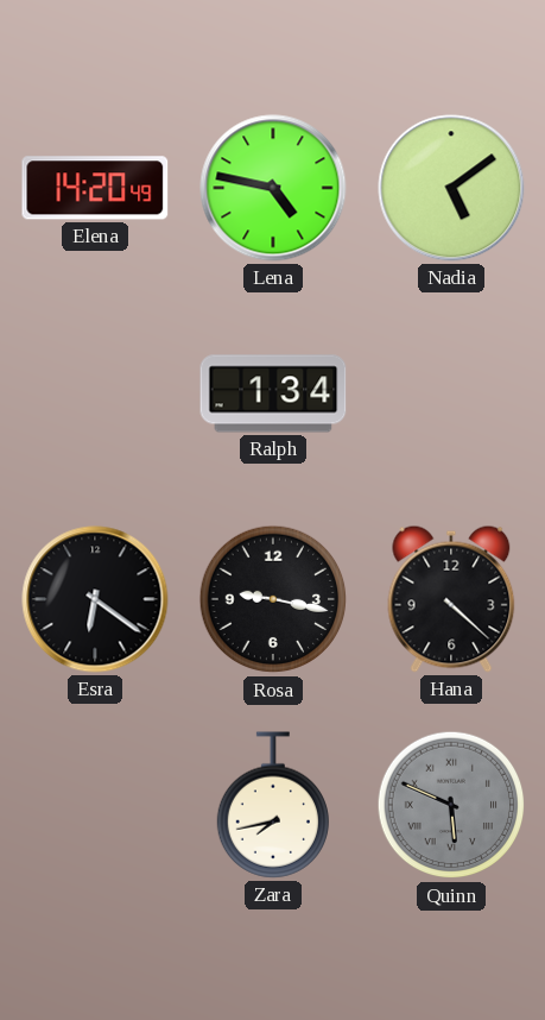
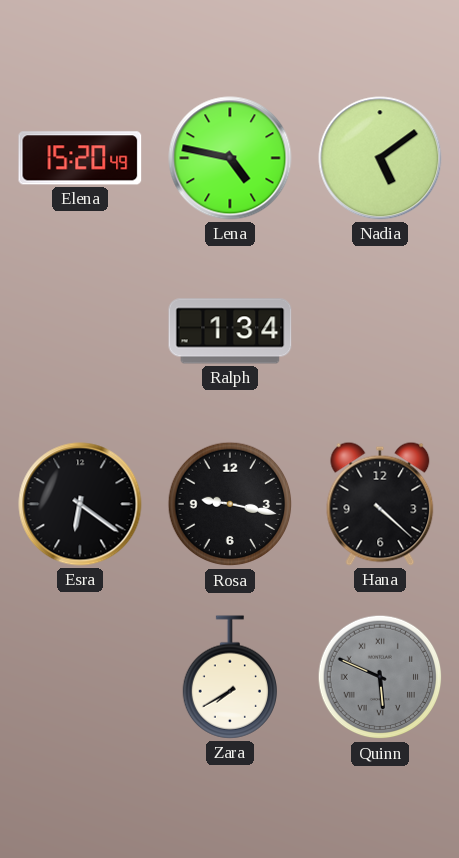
Elena: 14:20 -> 15:20 (80, 158)
Zara: 7:43 -> 7:40 (229, 677)
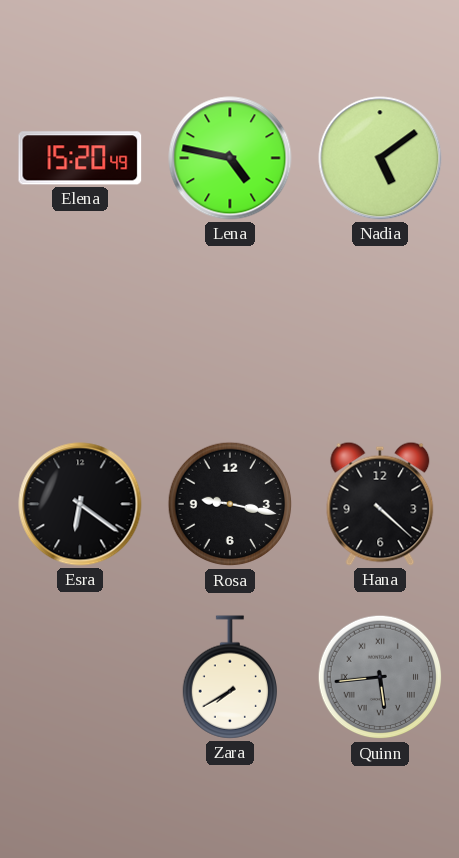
Ralph: 1:34 -> none (230, 331)
Quinn: 5:49 -> 5:44 (380, 677)
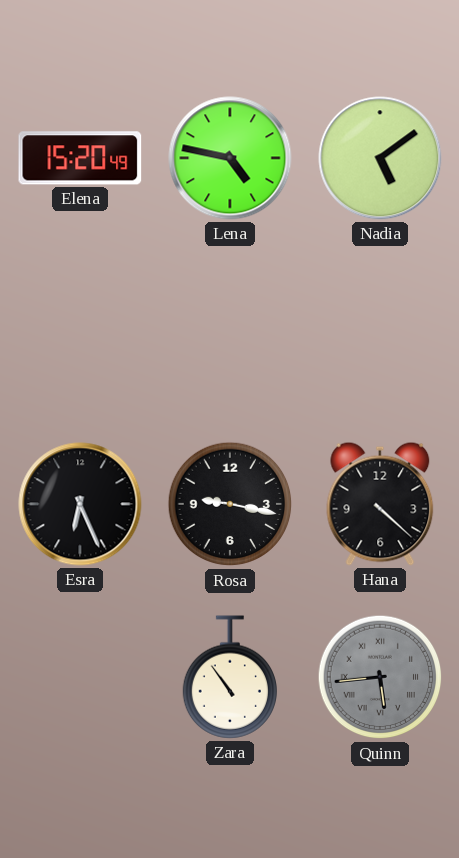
Esra: 6:21 -> 6:26 (80, 504)
Zara: 7:40 -> 10:54 (229, 677)
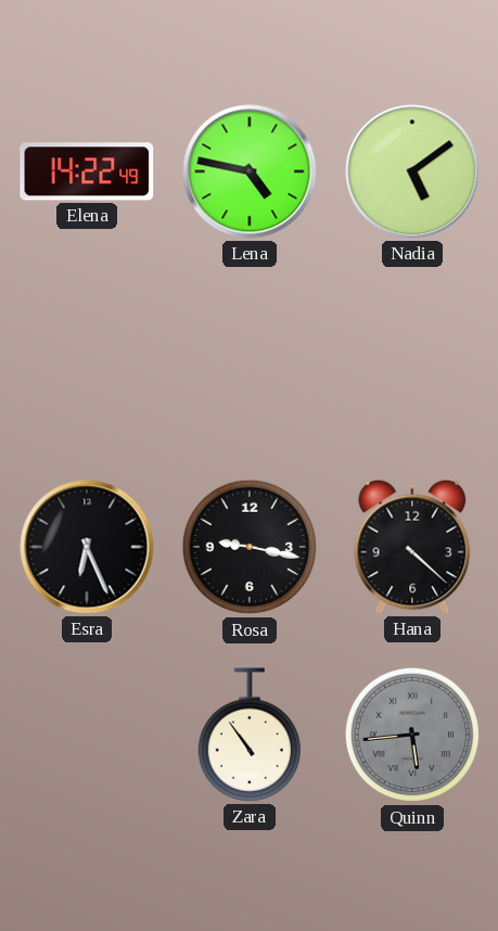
Elena: 15:20 -> 14:22 (87, 171)
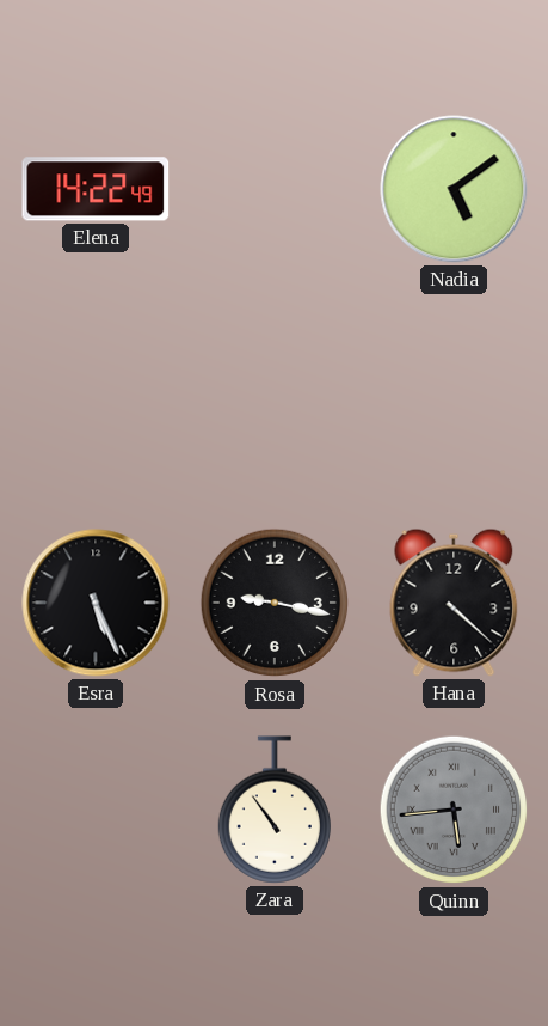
Lena: 4:47 -> none (250, 171)
Esra: 6:26 -> 5:26 (96, 603)
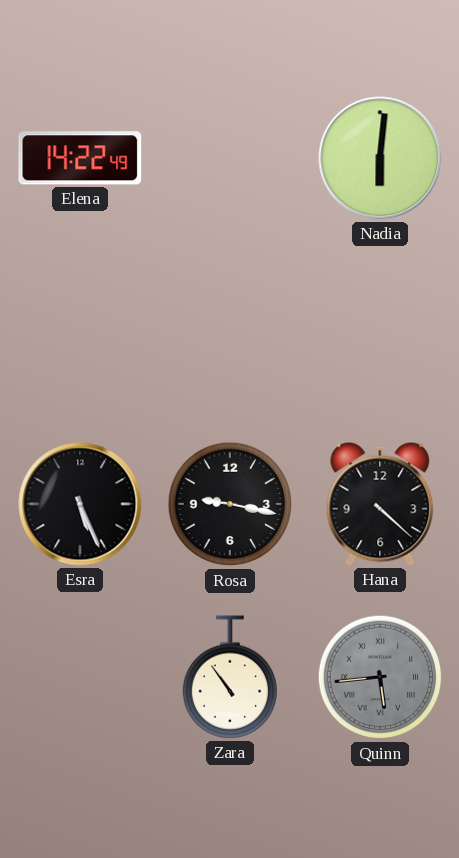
Nadia: 5:09 -> 6:01 (380, 158)
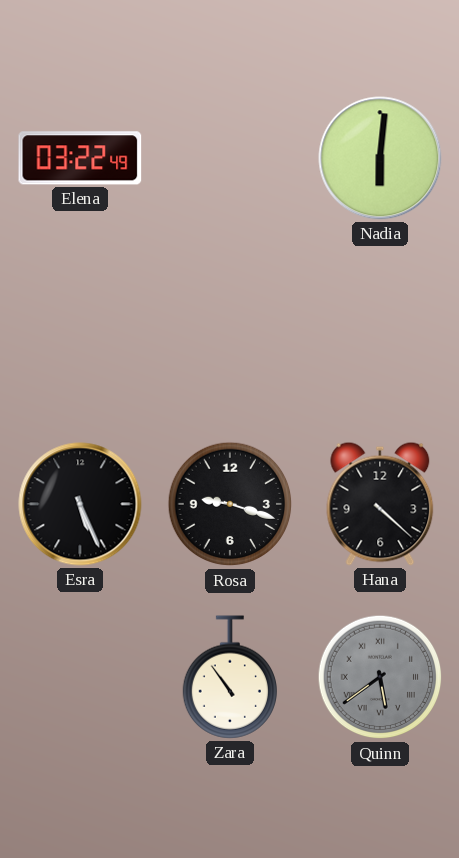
Elena: 14:22 -> 03:22 (80, 158)
Rosa: 9:17 -> 9:18 (230, 504)
Quinn: 5:44 -> 5:39 (380, 677)
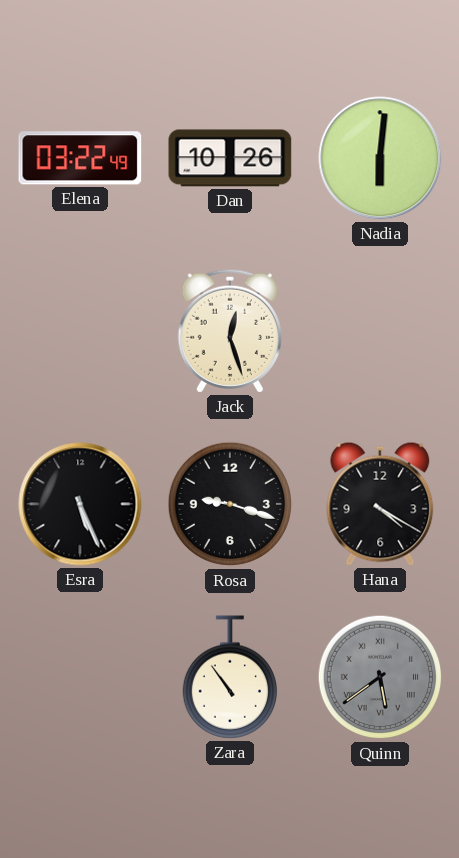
Dan: none -> 10:26 (230, 158)
Jack: none -> 12:27 (230, 331)
Hana: 4:22 -> 4:20 (380, 504)
